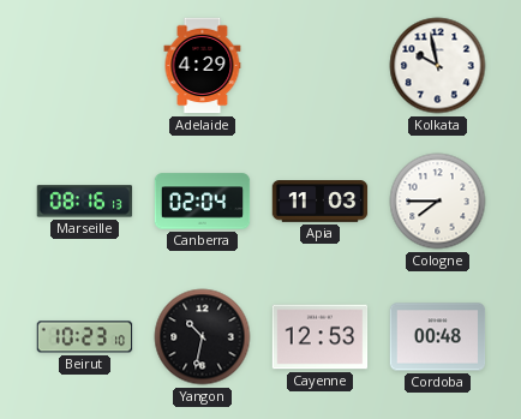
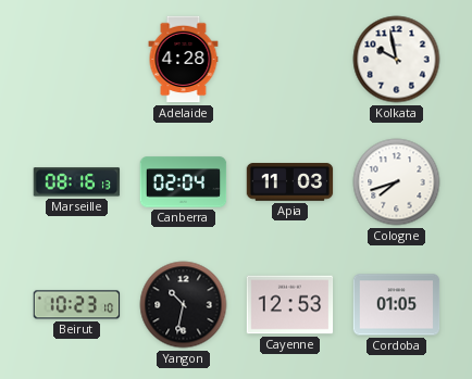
Adelaide: 4:29 -> 4:28 (184, 60)
Cologne: 7:45 -> 7:42 (397, 182)
Cordoba: 00:48 -> 01:05 (397, 305)
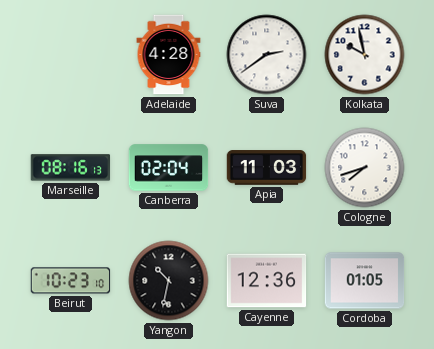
Suva: none -> 2:39 (267, 55)
Cayenne: 12:53 -> 12:36 (267, 281)
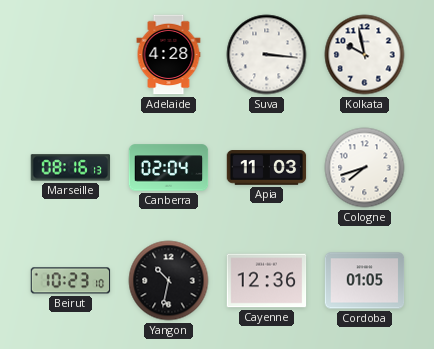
Suva: 2:39 -> 3:16 (267, 55)
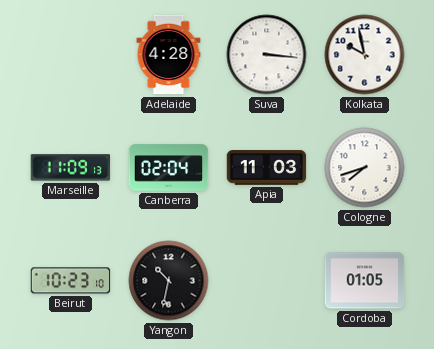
Marseille: 08:16 -> 11:09 (71, 168)
Cayenne: 12:36 -> none (267, 281)
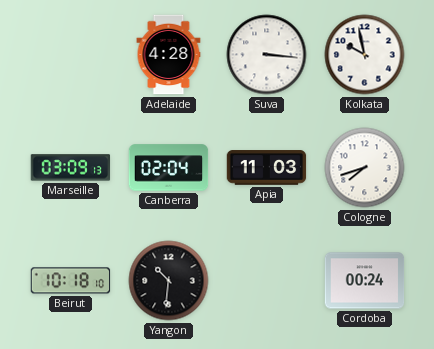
Marseille: 11:09 -> 03:09 (71, 168)
Beirut: 10:23 -> 10:18 (71, 281)
Yangon: 10:32 -> 10:31 (169, 281)
Cordoba: 01:05 -> 00:24 (365, 281)
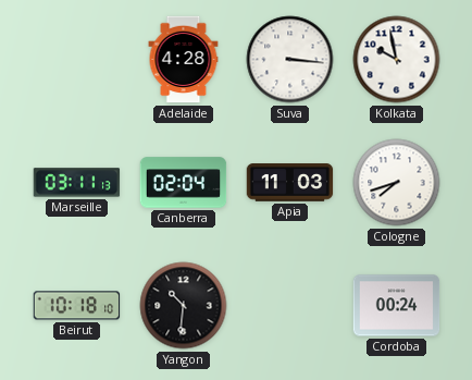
Marseille: 03:09 -> 03:11 (77, 183)
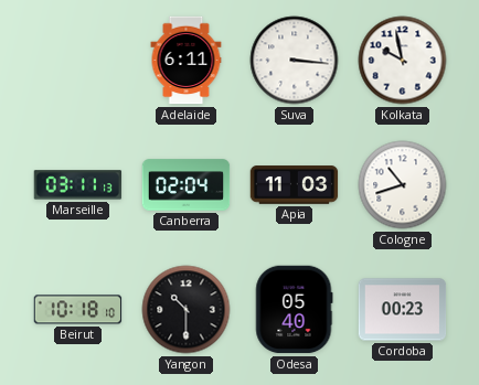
Adelaide: 4:28 -> 6:11 (187, 61)
Cologne: 7:42 -> 10:42 (403, 185)
Yangon: 10:31 -> 10:30 (187, 310)
Odesa: none -> 05:40 (294, 310)
Cordoba: 00:24 -> 00:23 (403, 310)
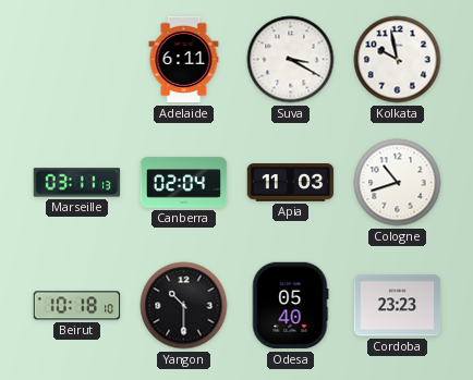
Suva: 3:16 -> 3:20 (291, 60)
Cordoba: 00:23 -> 23:23 (398, 306)
